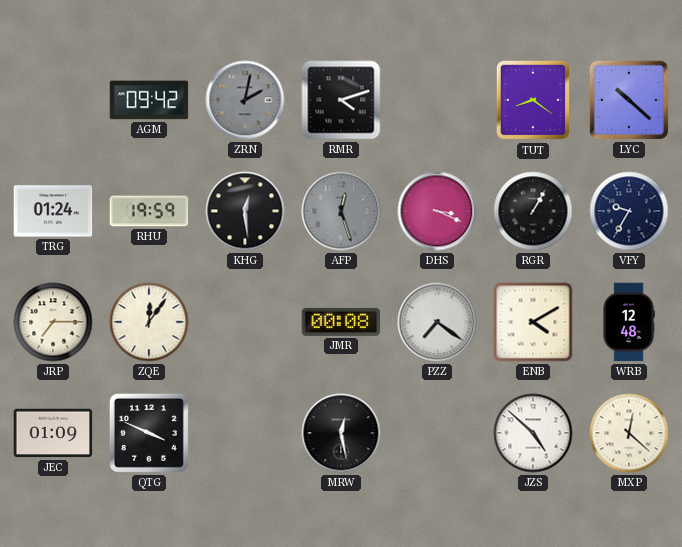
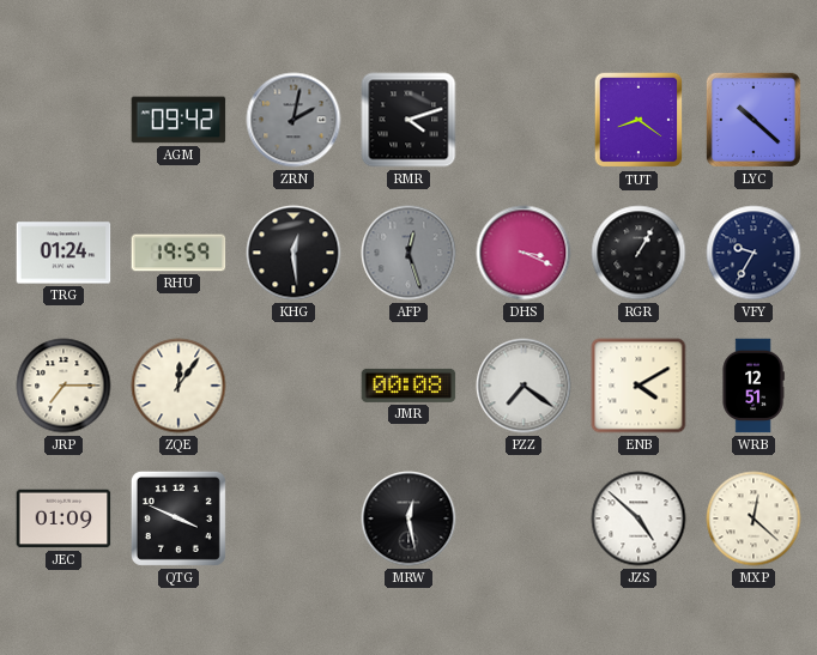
WRB: 12:48 -> 12:51 (754, 386)
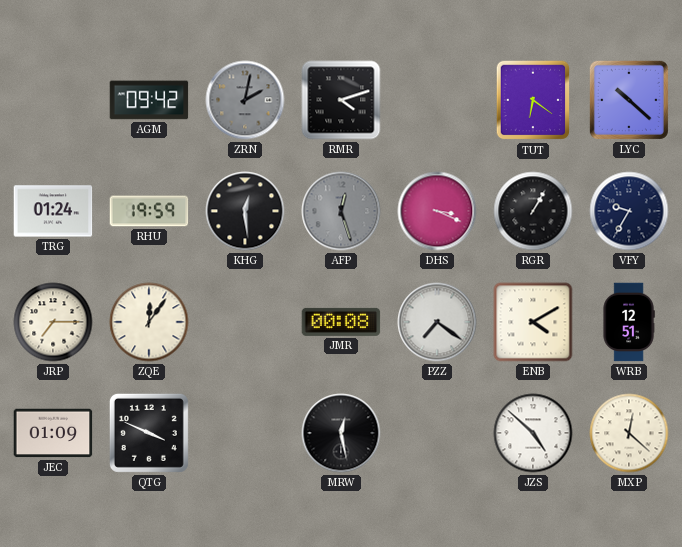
TUT: 8:21 -> 6:21 (533, 100)
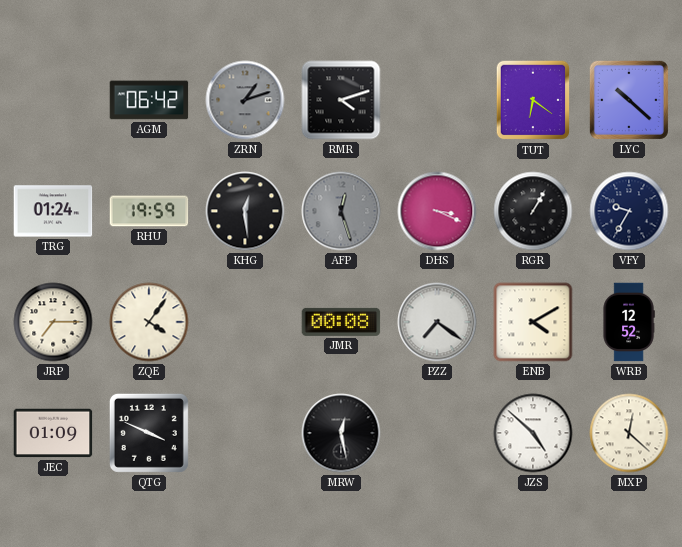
AGM: 09:42 -> 06:42 (149, 100)
ZRN: 2:02 -> 1:12 (245, 100)
ZQE: 12:06 -> 4:06 (149, 322)
WRB: 12:51 -> 12:52 (629, 322)
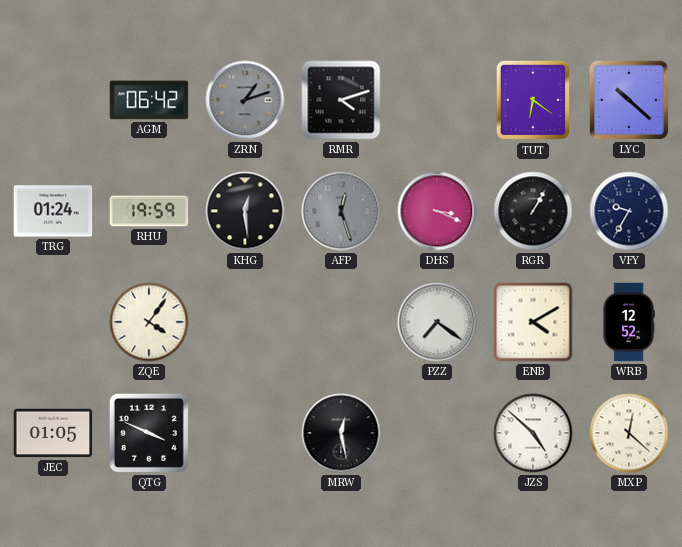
JRP: 7:15 -> none (53, 322)
JMR: 00:08 -> none (341, 322)
JEC: 01:09 -> 01:05 (53, 433)
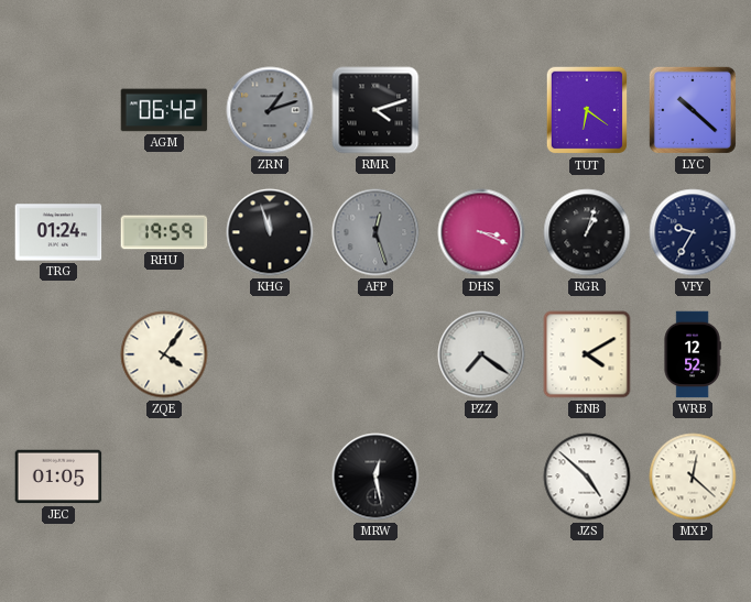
KHG: 12:29 -> 11:57 (270, 232)
RGR: 1:05 -> 1:03 (587, 232)
QTG: 3:49 -> none (149, 433)
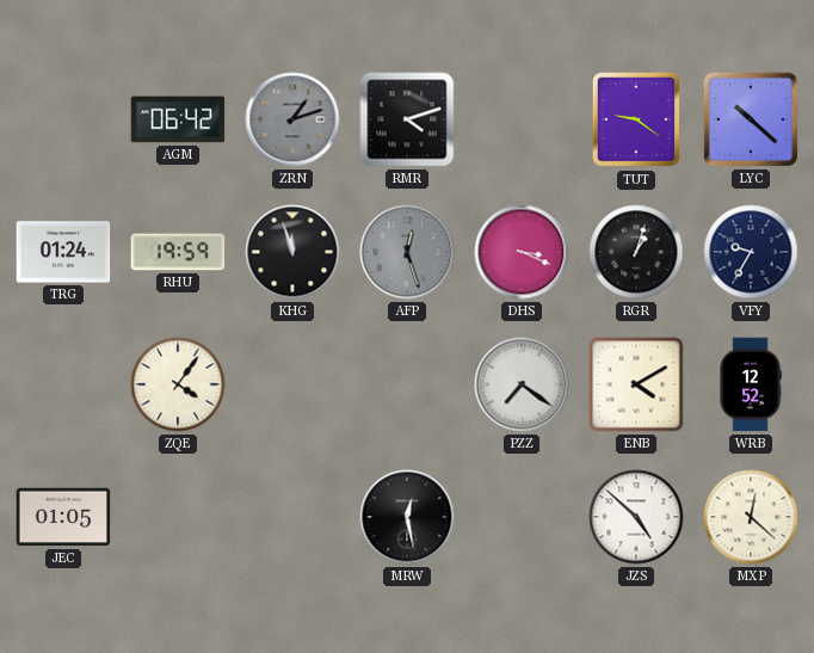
TUT: 6:21 -> 9:21 (636, 119)
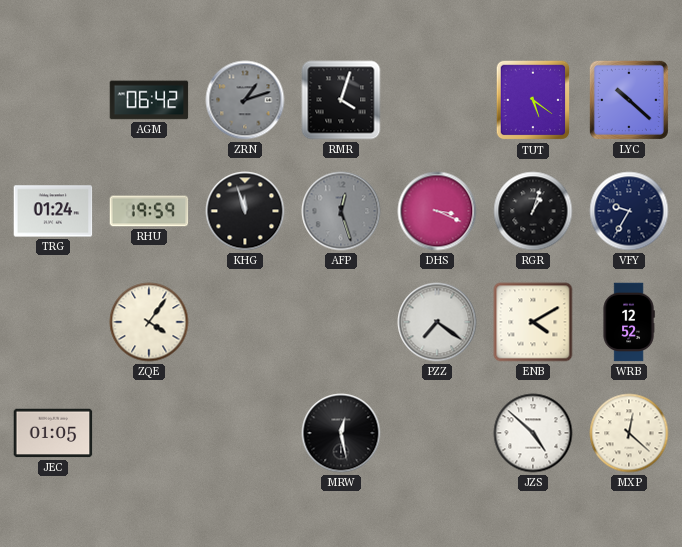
RMR: 4:12 -> 4:03 (341, 100)
TUT: 9:21 -> 5:21 (533, 100)
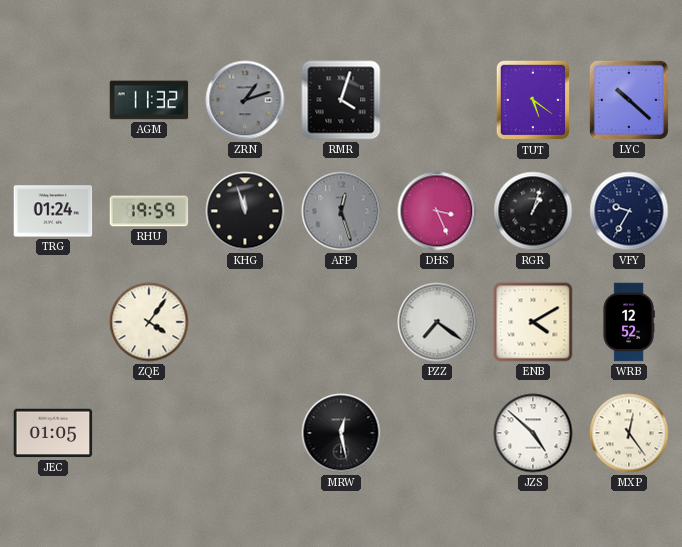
AGM: 06:42 -> 11:32 (149, 100)
DHS: 3:19 -> 3:26 (437, 211)
MXP: 12:22 -> 12:24 (629, 433)
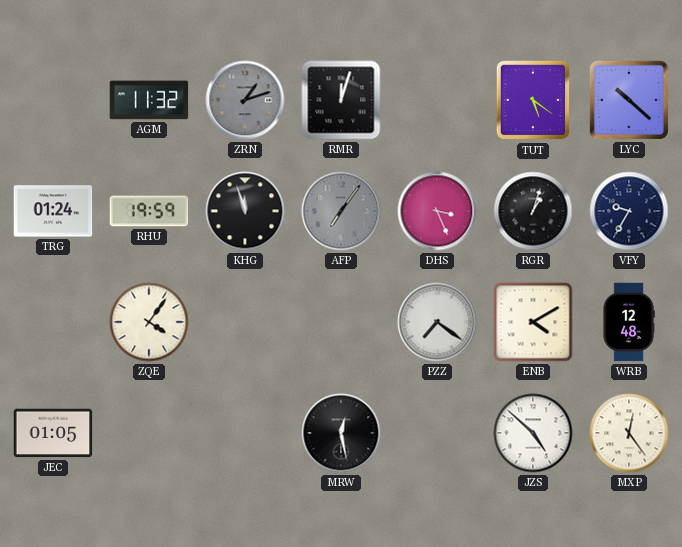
RMR: 4:03 -> 12:03 (341, 100)
AFP: 12:27 -> 7:06 (341, 211)
WRB: 12:52 -> 12:48 (629, 322)
